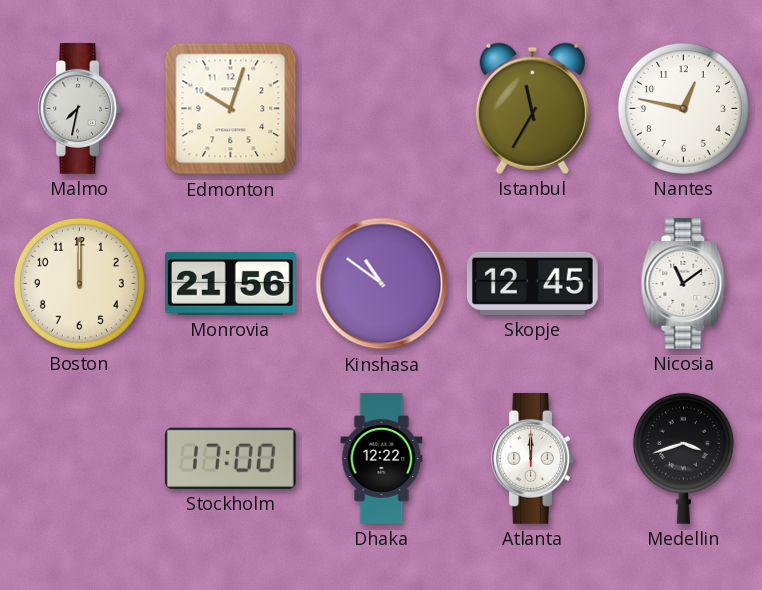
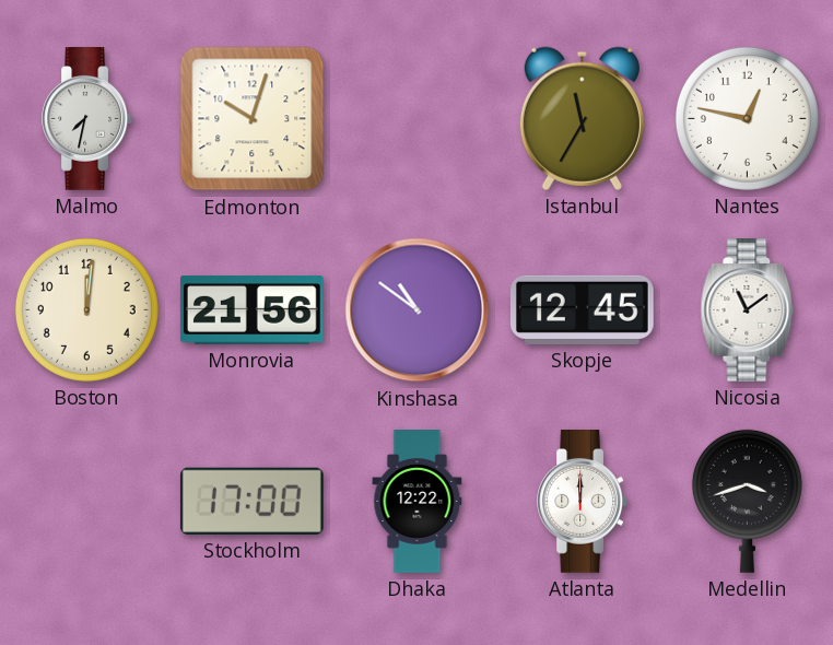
Boston: 12:00 -> 12:01 (86, 309)
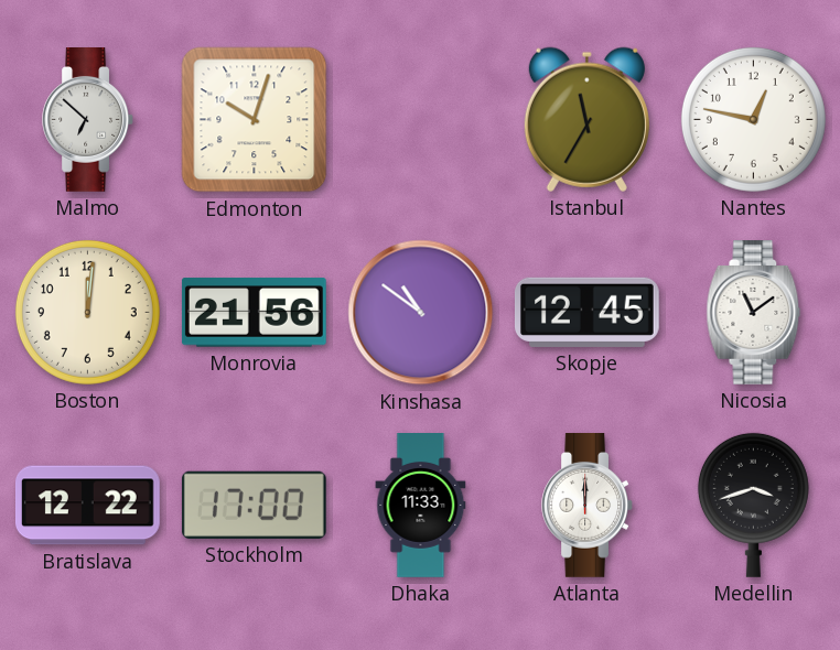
Malmo: 7:32 -> 6:52 (87, 120)
Bratislava: none -> 12:22 (88, 506)
Dhaka: 12:22 -> 11:33 (421, 506)
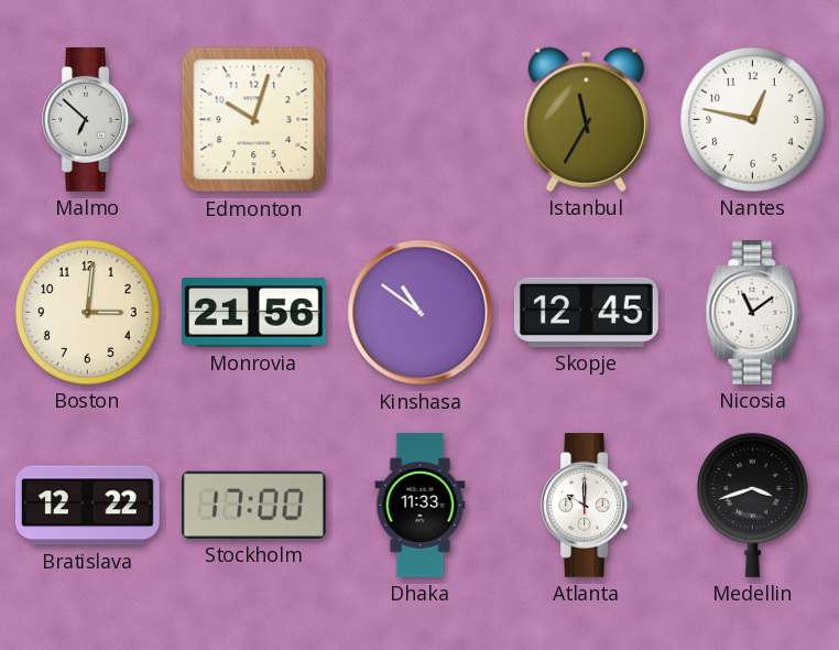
Boston: 12:01 -> 3:01 (87, 312)
Atlanta: 12:00 -> 10:00 (586, 506)
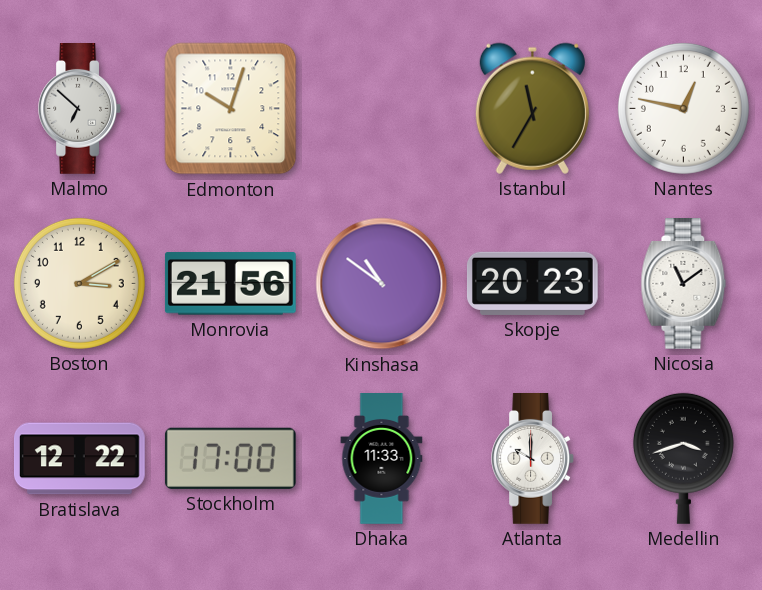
Boston: 3:01 -> 3:10 (79, 283)
Skopje: 12:45 -> 20:23 (532, 283)
